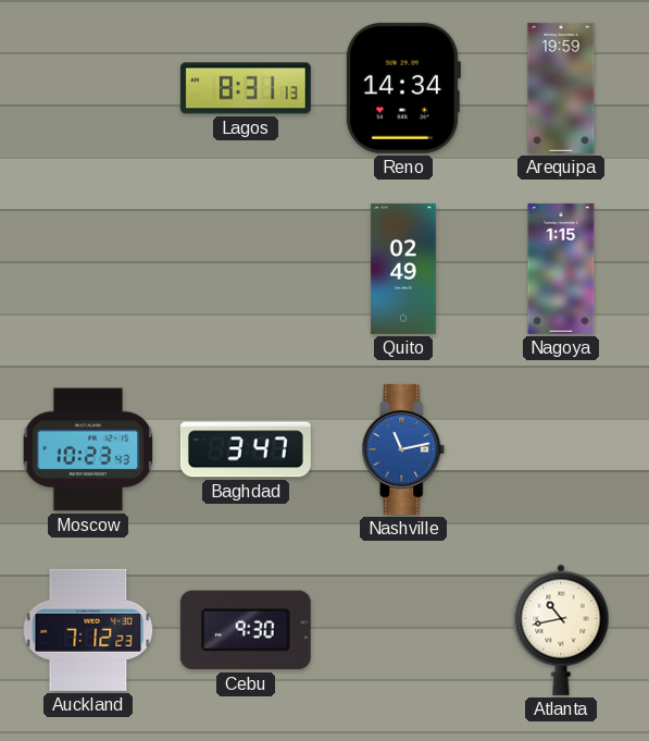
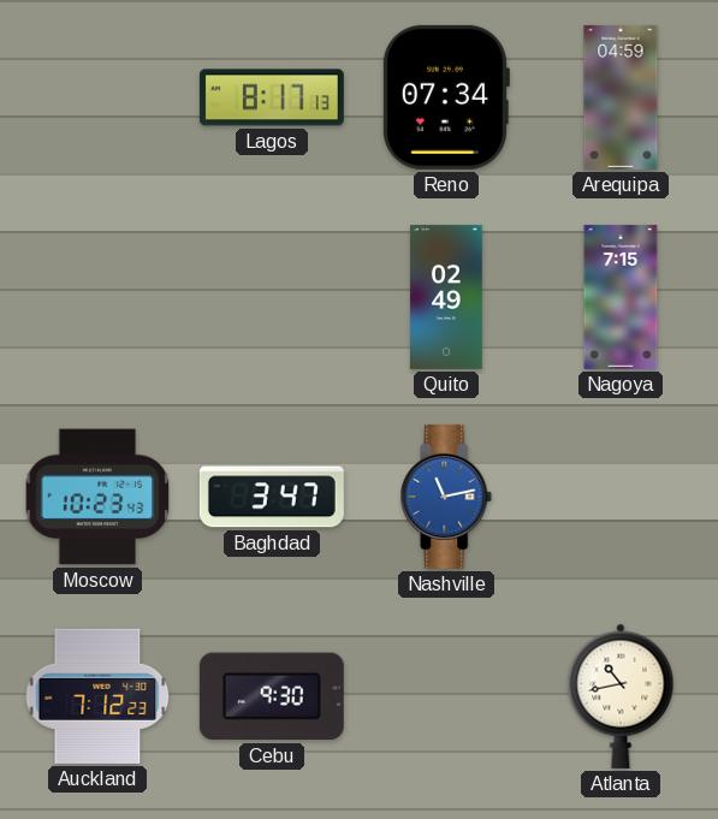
Lagos: 8:31 -> 8:17 (272, 97)
Reno: 14:34 -> 07:34 (445, 97)
Arequipa: 19:59 -> 04:59 (621, 97)
Nagoya: 1:15 -> 7:15 (621, 297)
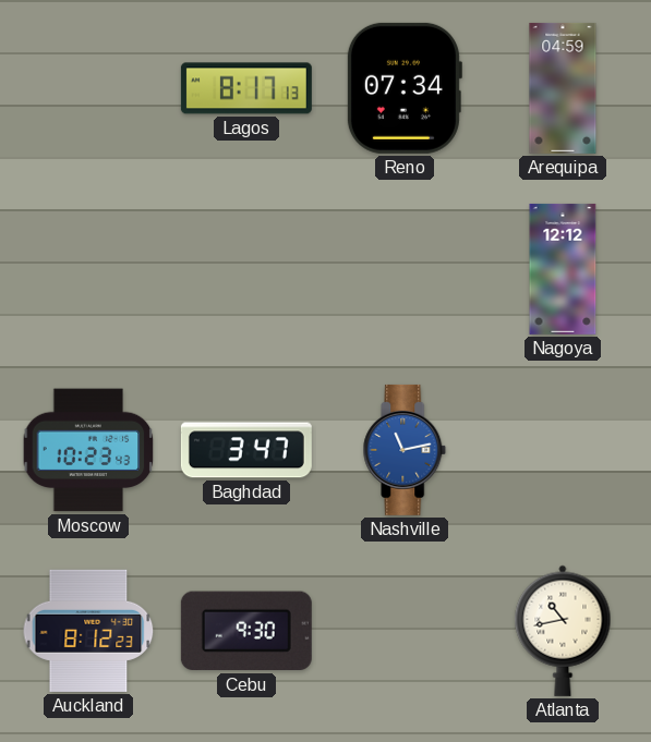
Quito: 02:49 -> none (446, 297)
Nagoya: 7:15 -> 12:12 (563, 269)
Auckland: 7:12 -> 8:12 (88, 631)
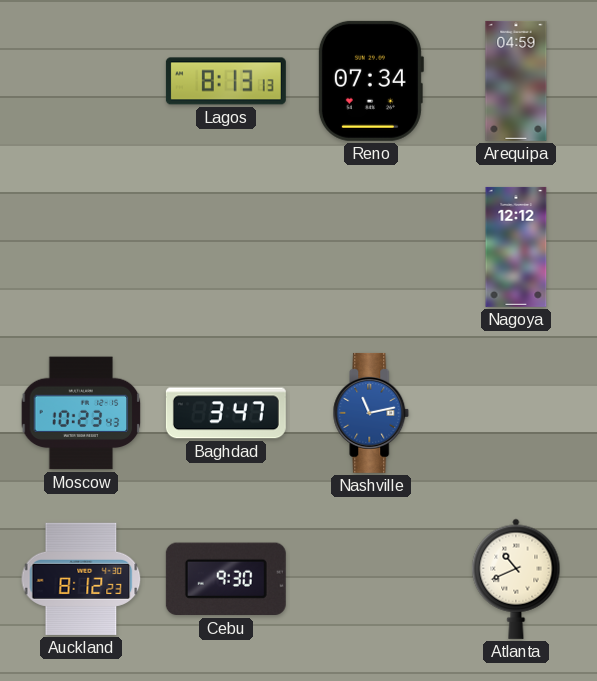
Lagos: 8:17 -> 8:13 (226, 81)
Atlanta: 10:43 -> 10:41 (516, 579)
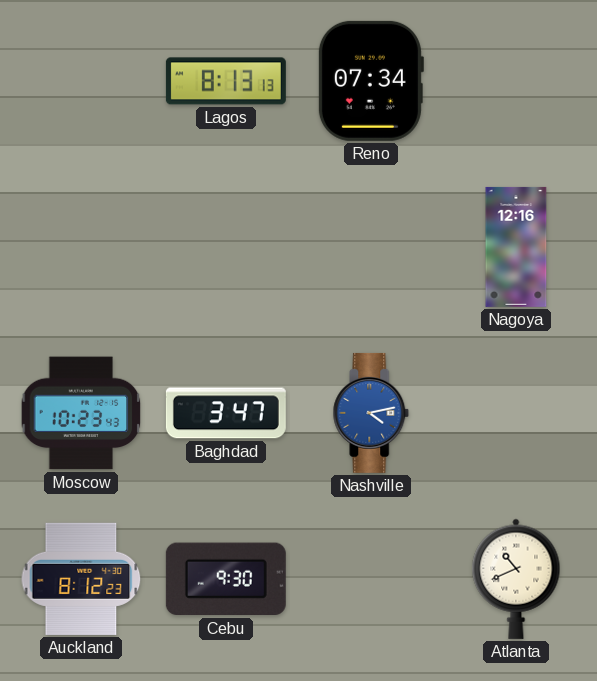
Arequipa: 04:59 -> none (516, 81)
Nagoya: 12:12 -> 12:16 (516, 247)
Nashville: 11:13 -> 4:13 (371, 413)
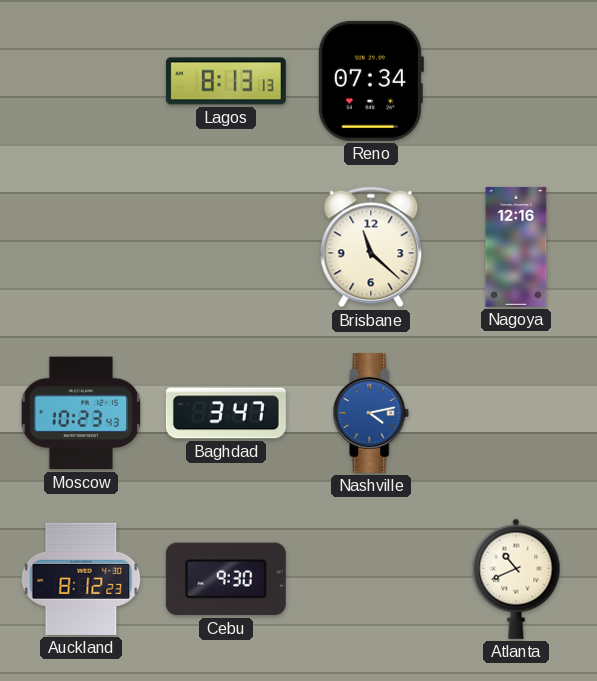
Brisbane: none -> 11:22 (371, 247)
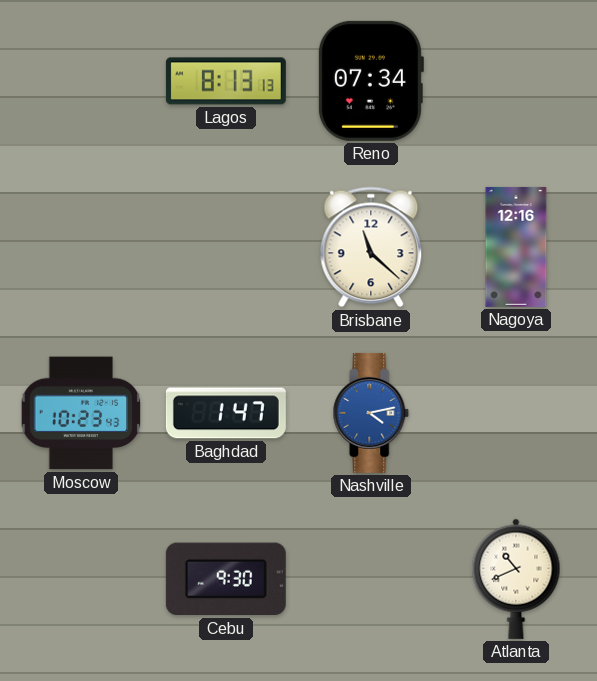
Baghdad: 3:47 -> 1:47 (226, 413)
Auckland: 8:12 -> none (81, 579)
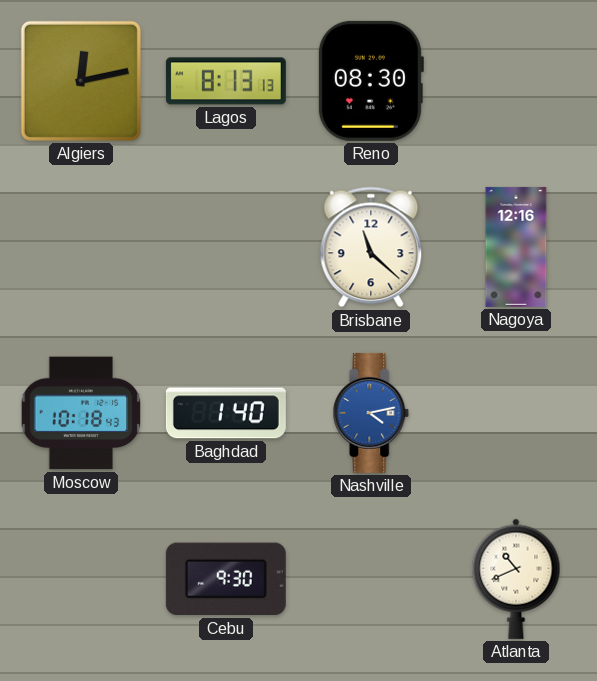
Algiers: none -> 12:13 (81, 81)
Reno: 07:34 -> 08:30 (370, 81)
Moscow: 10:23 -> 10:18 (81, 413)
Baghdad: 1:47 -> 1:40 (226, 413)
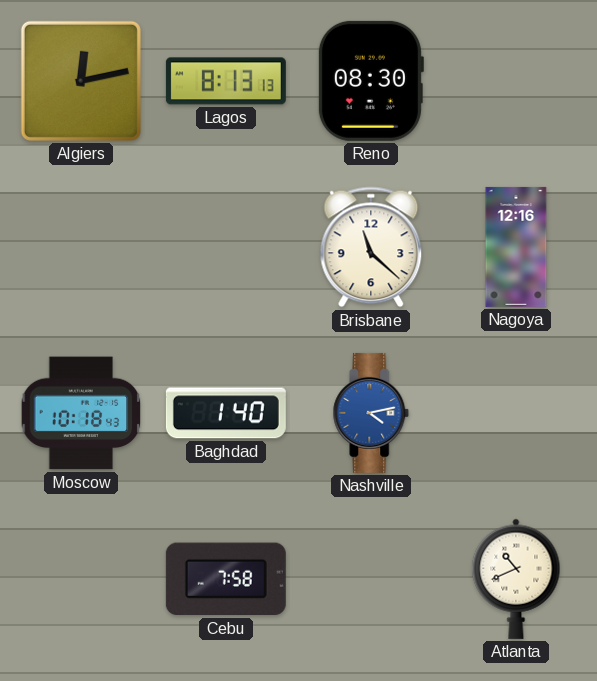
Cebu: 9:30 -> 7:58 (226, 579)
